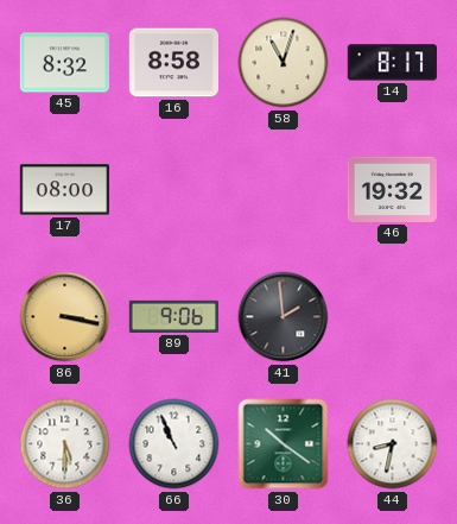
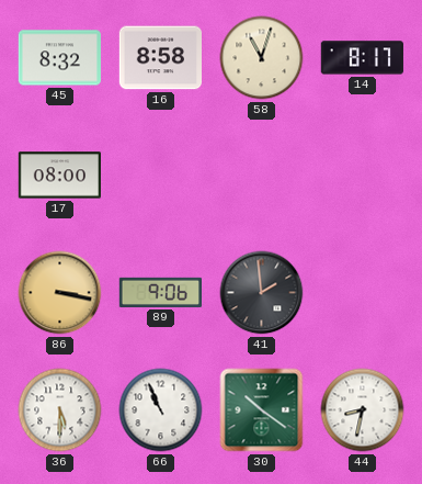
46: 19:32 -> none (392, 189)
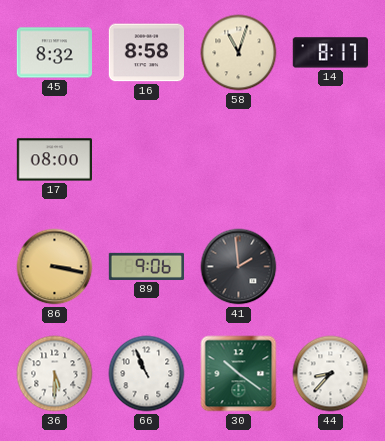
44: 8:32 -> 8:37 (331, 374)
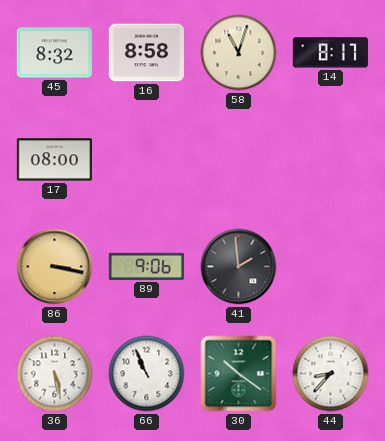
36: 5:30 -> 5:28 (55, 374)
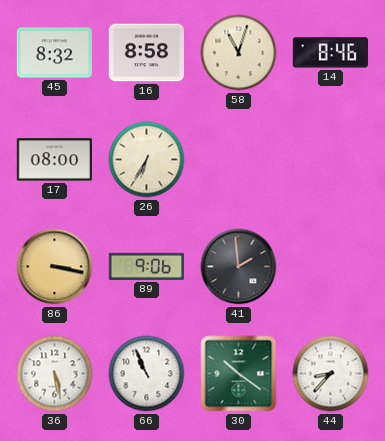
14: 8:17 -> 8:46 (330, 53)
26: none -> 6:35 (147, 160)
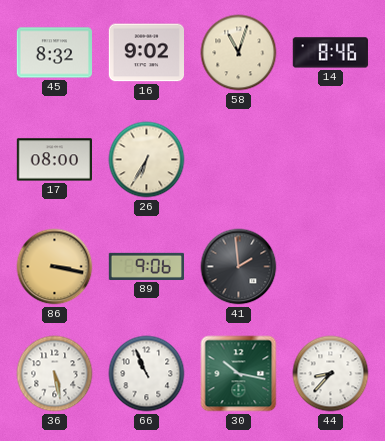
16: 8:58 -> 9:02 (146, 53)
30: 10:21 -> 10:17 (239, 374)
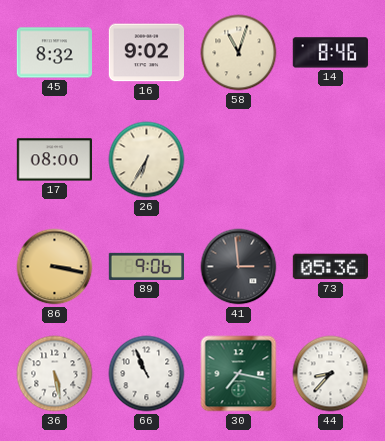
41: 1:59 -> 2:59 (239, 267)
73: none -> 05:36 (330, 267)
30: 10:17 -> 7:17 (239, 374)
